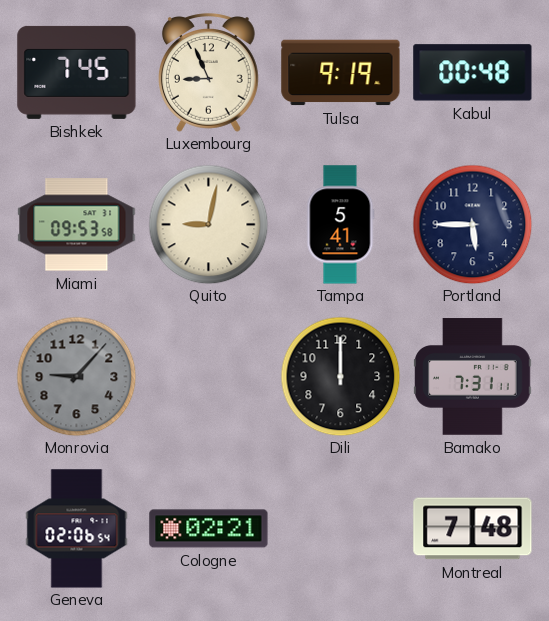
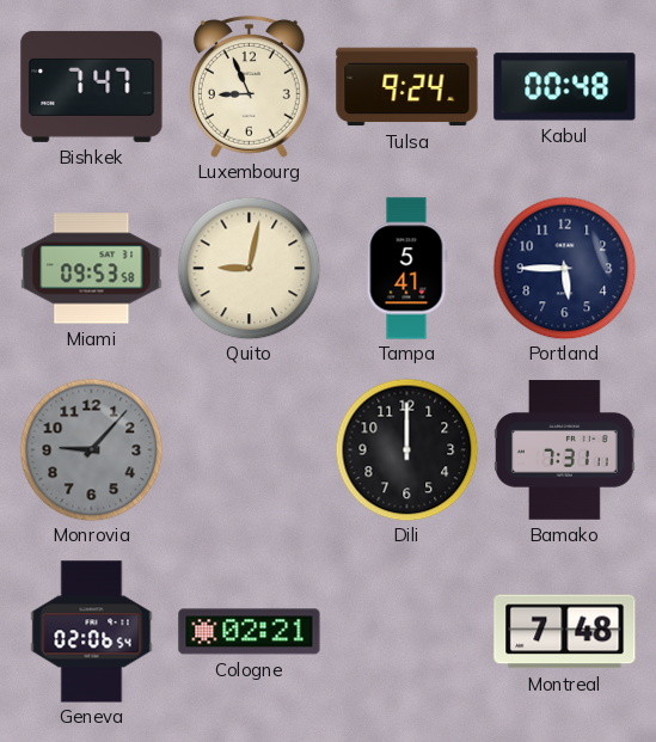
Bishkek: 7:45 -> 7:47 (92, 86)
Tulsa: 9:19 -> 9:24 (407, 87)
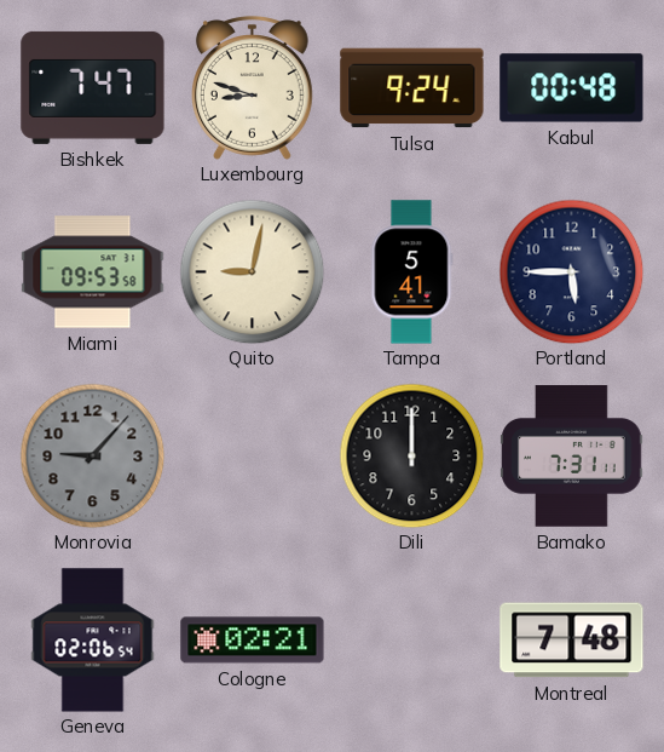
Luxembourg: 8:56 -> 8:48 (252, 88)
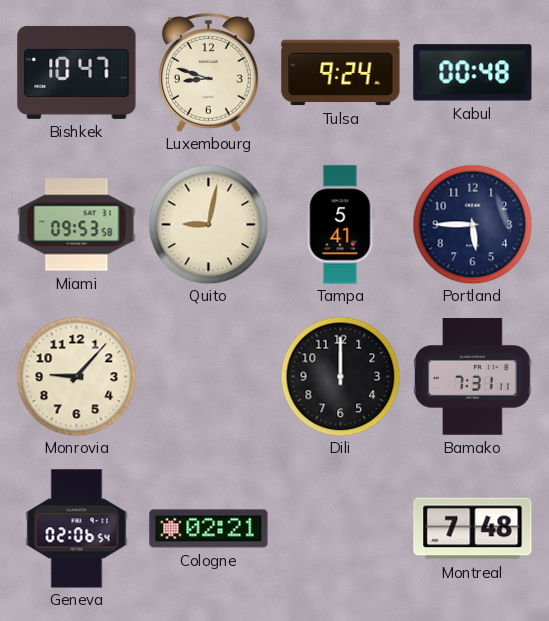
Bishkek: 7:47 -> 10:47 (77, 72)
Monrovia dial: grey -> cream (76, 376)
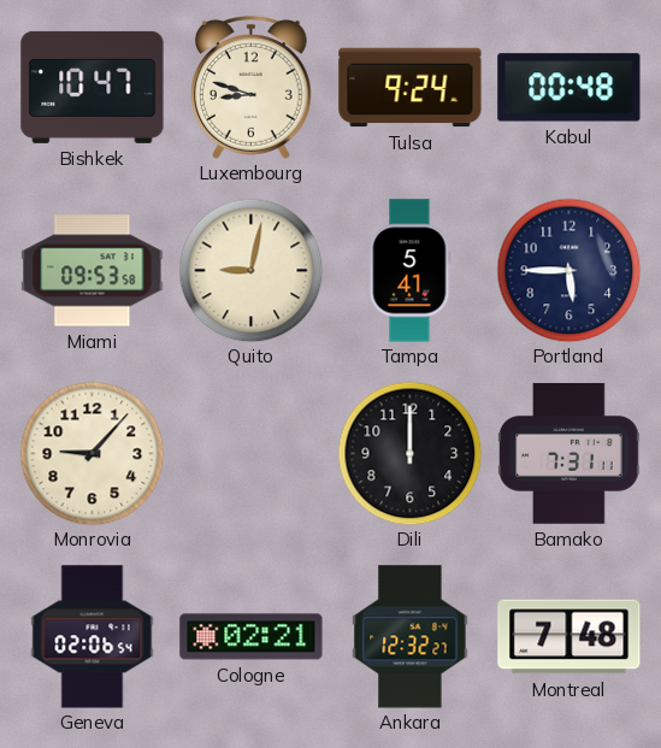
Ankara: none -> 12:32 (411, 637)
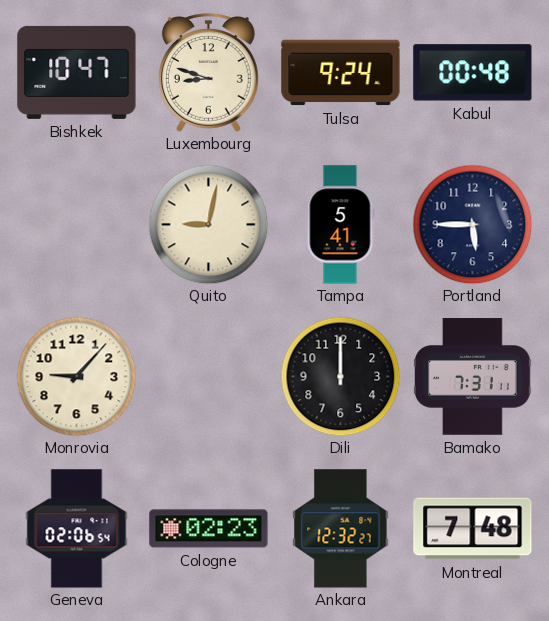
Miami: 09:53 -> none (93, 271)
Cologne: 02:21 -> 02:23 (209, 529)
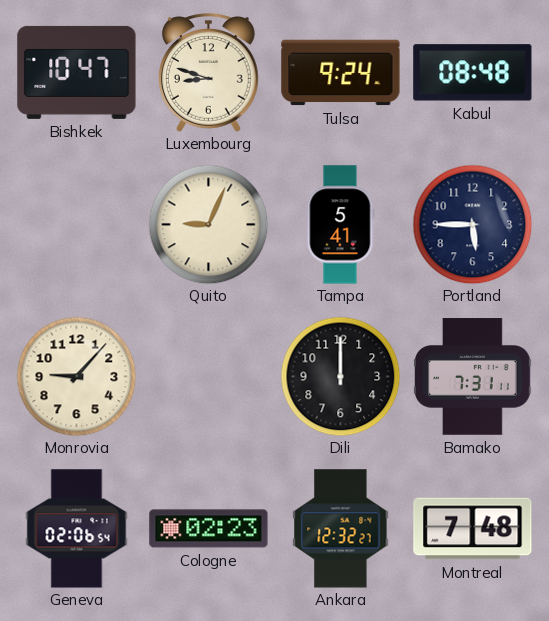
Kabul: 00:48 -> 08:48 (473, 73)
Quito: 9:02 -> 9:04 (208, 224)
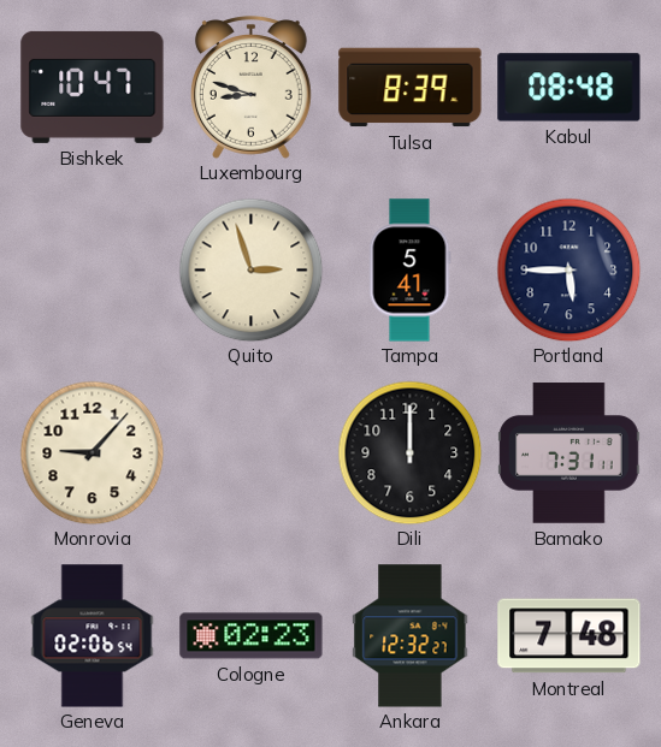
Tulsa: 9:24 -> 8:39 (411, 88)
Quito: 9:04 -> 2:57 (250, 269)
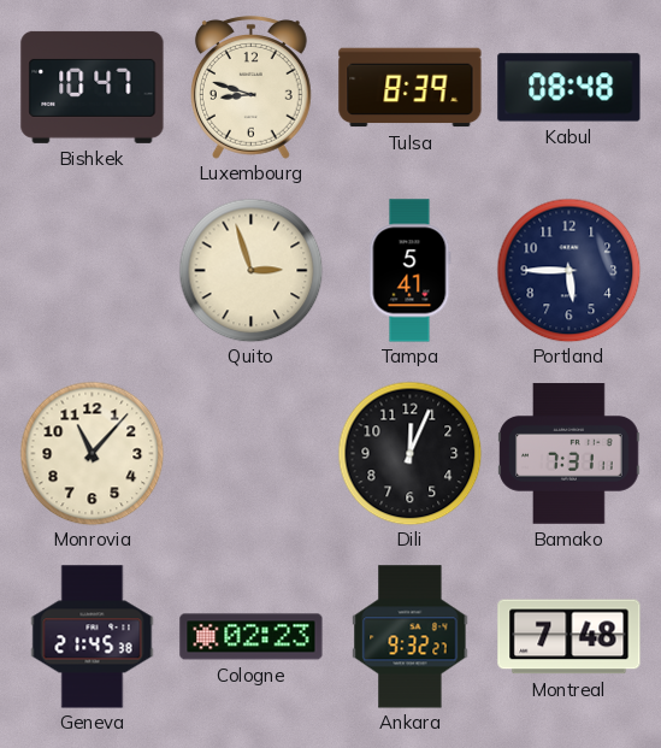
Monrovia: 9:07 -> 11:07 (92, 453)
Dili: 12:00 -> 12:04 (409, 453)
Geneva: 02:06 -> 21:45 (93, 637)
Ankara: 12:32 -> 9:32 (411, 637)
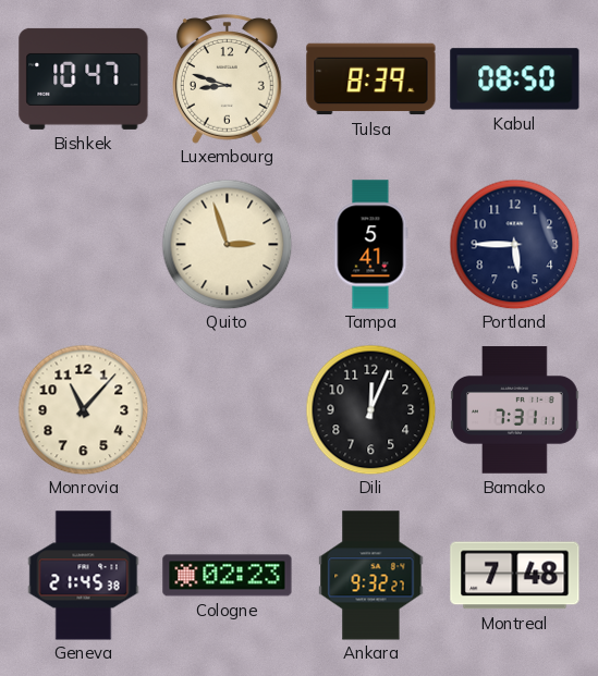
Kabul: 08:48 -> 08:50 (515, 79)
